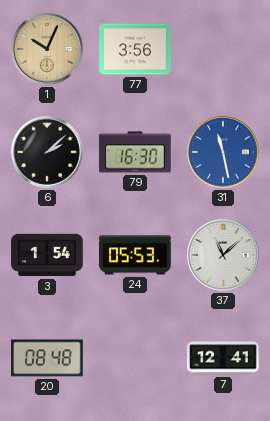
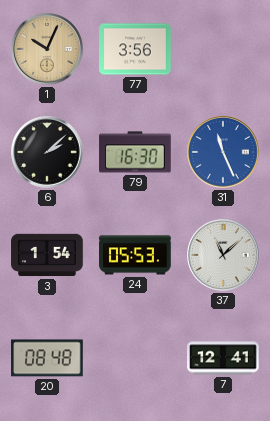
31: 11:28 -> 11:26 (224, 153)
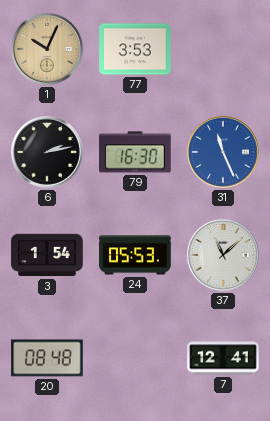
77: 3:56 -> 3:53 (135, 49)
6: 2:08 -> 2:13 (48, 153)
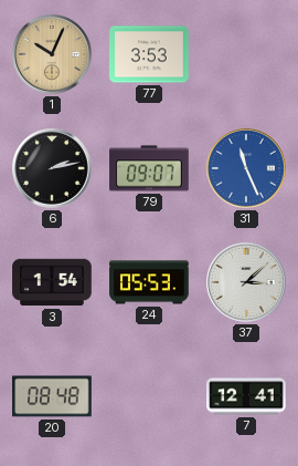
79: 16:30 -> 09:07 (149, 168)
37: 11:08 -> 3:08 (247, 283)
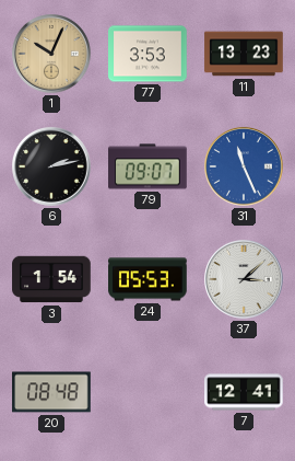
11: none -> 13:23 (244, 54)
